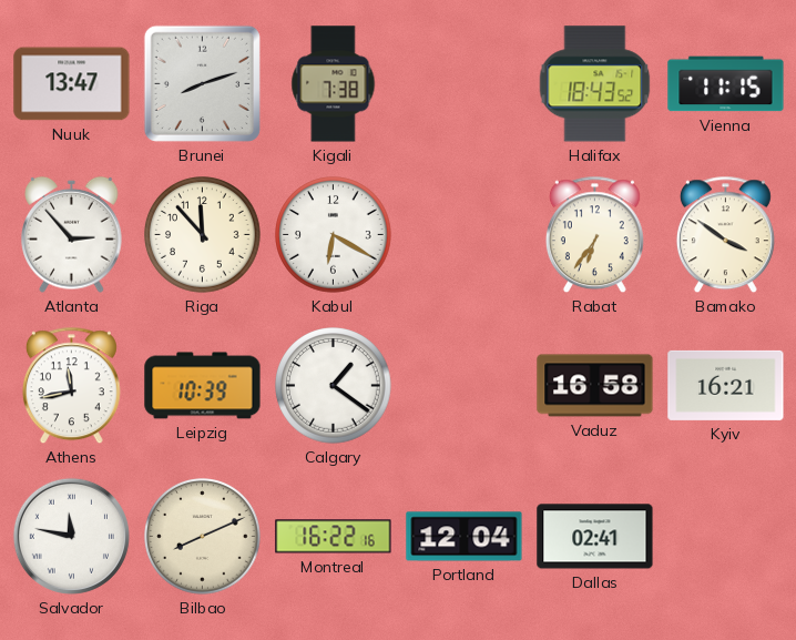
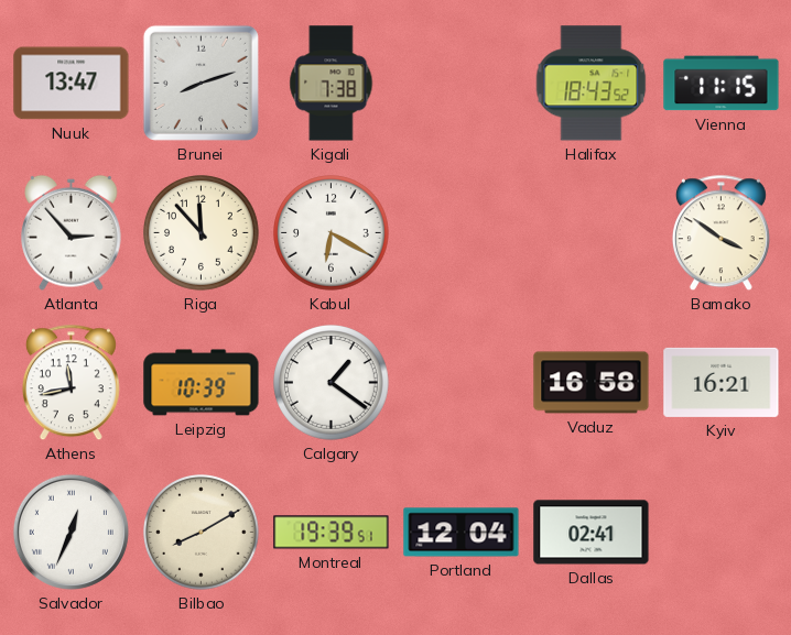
Rabat: 6:36 -> none (594, 235)
Salvador: 11:47 -> 12:34 (71, 532)
Bilbao: 8:11 -> 8:10 (202, 533)
Montreal: 16:22 -> 19:39 (332, 533)
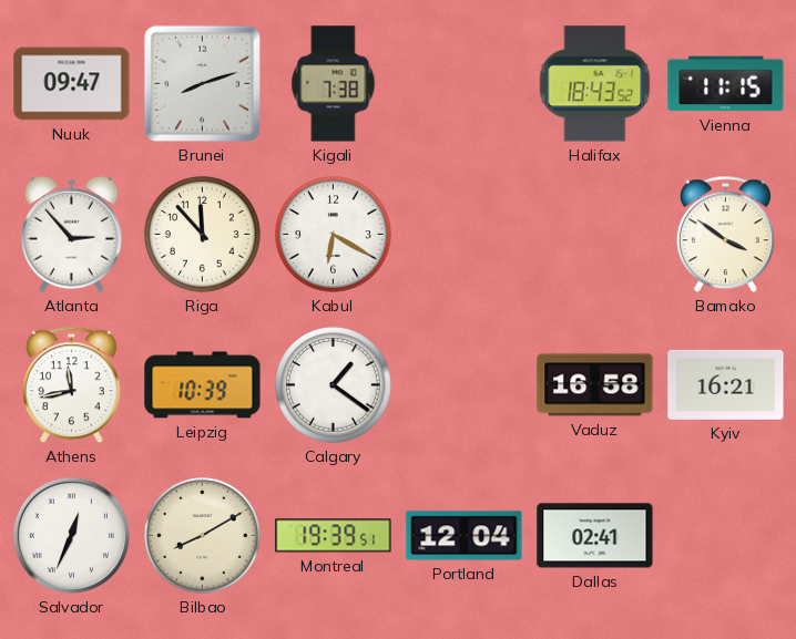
Nuuk: 13:47 -> 09:47 (72, 84)
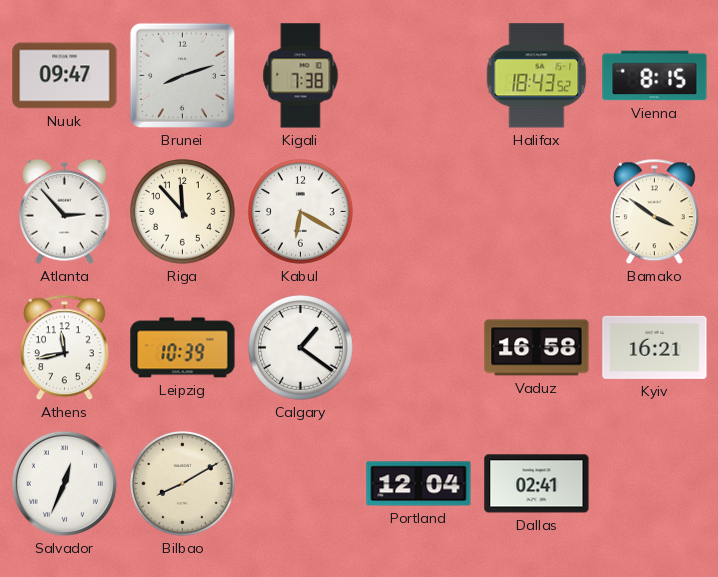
Vienna: 11:15 -> 8:15 (655, 76)
Montreal: 19:39 -> none (334, 536)
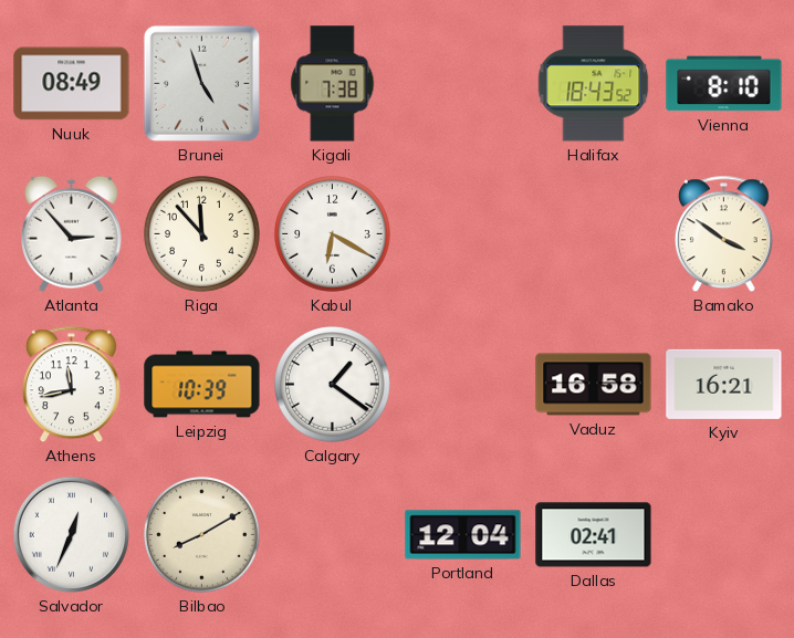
Nuuk: 09:47 -> 08:49 (72, 84)
Brunei: 8:12 -> 4:57 (201, 83)
Vienna: 8:15 -> 8:10 (724, 84)
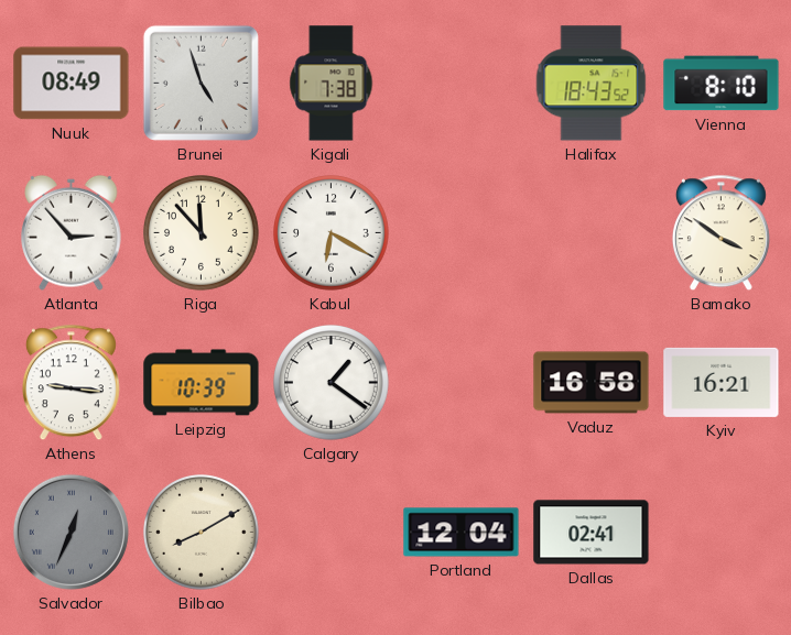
Athens: 11:43 -> 9:16 (71, 383)
Salvador dial: white -> grey (71, 532)
